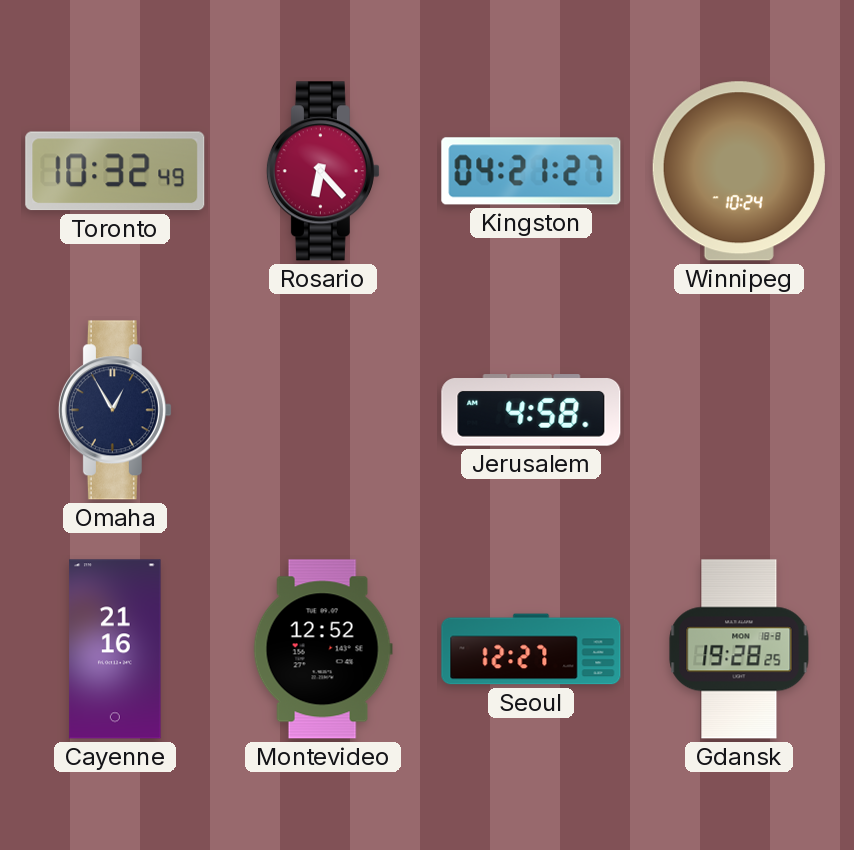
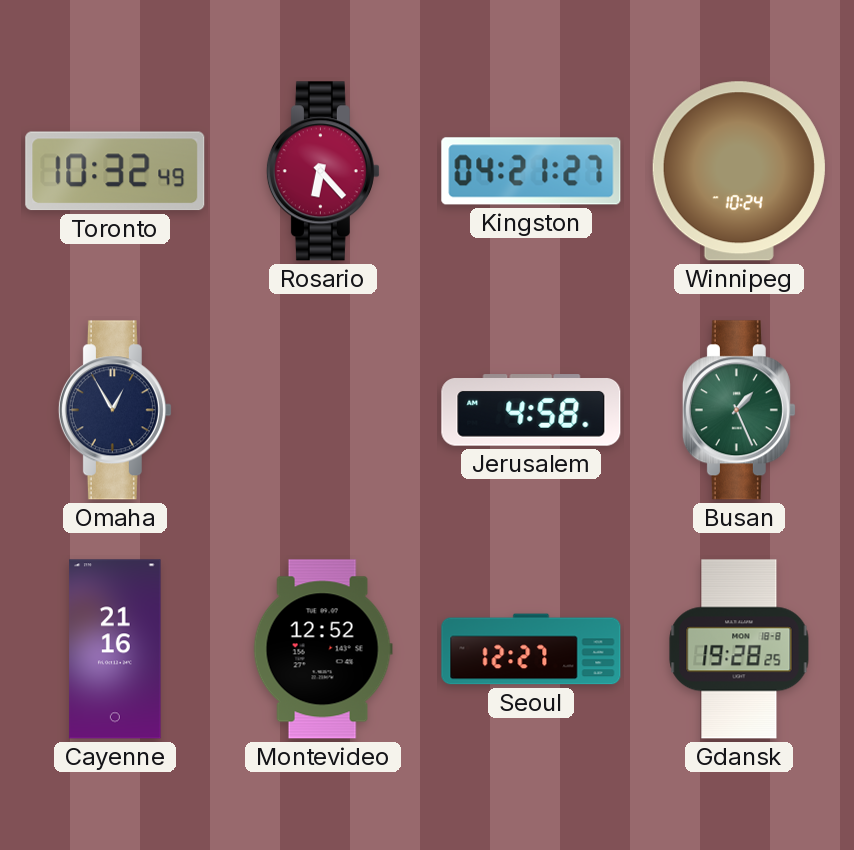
Busan: none -> 1:26 (739, 410)
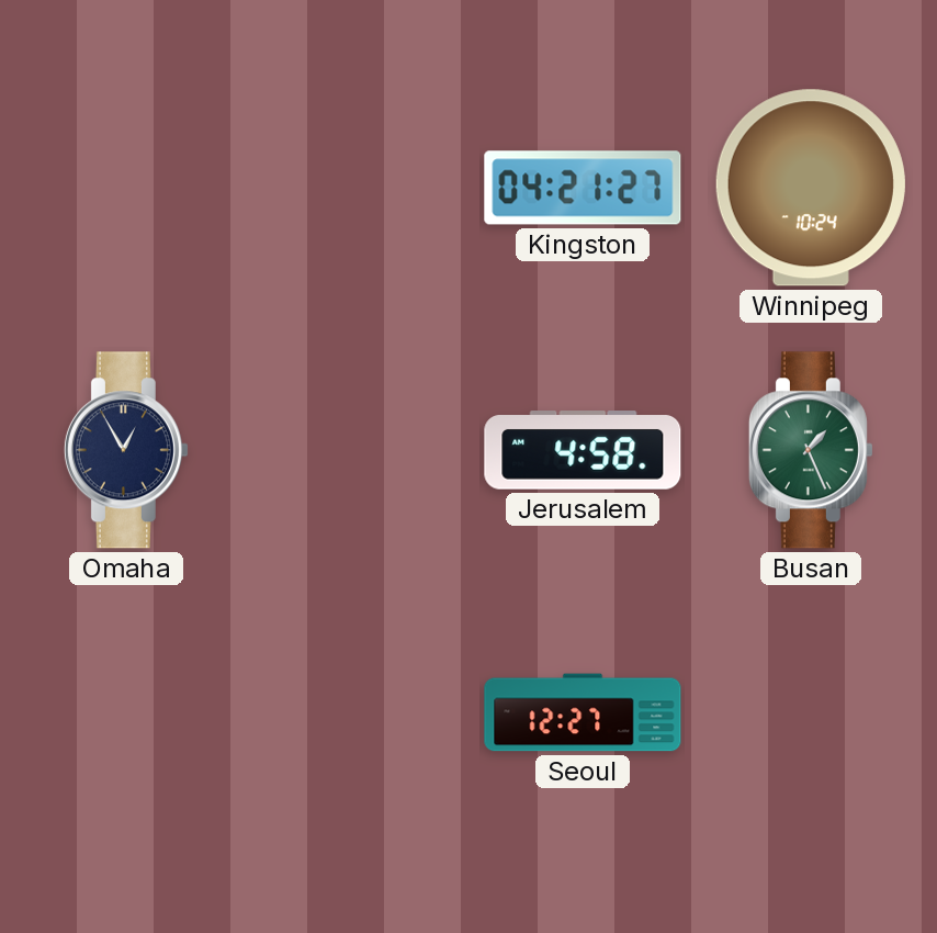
Toronto: 10:32 -> none (115, 171)
Rosario: 6:23 -> none (323, 171)
Cayenne: 21:16 -> none (115, 649)
Montevideo: 12:52 -> none (323, 649)
Gdansk: 19:28 -> none (739, 649)
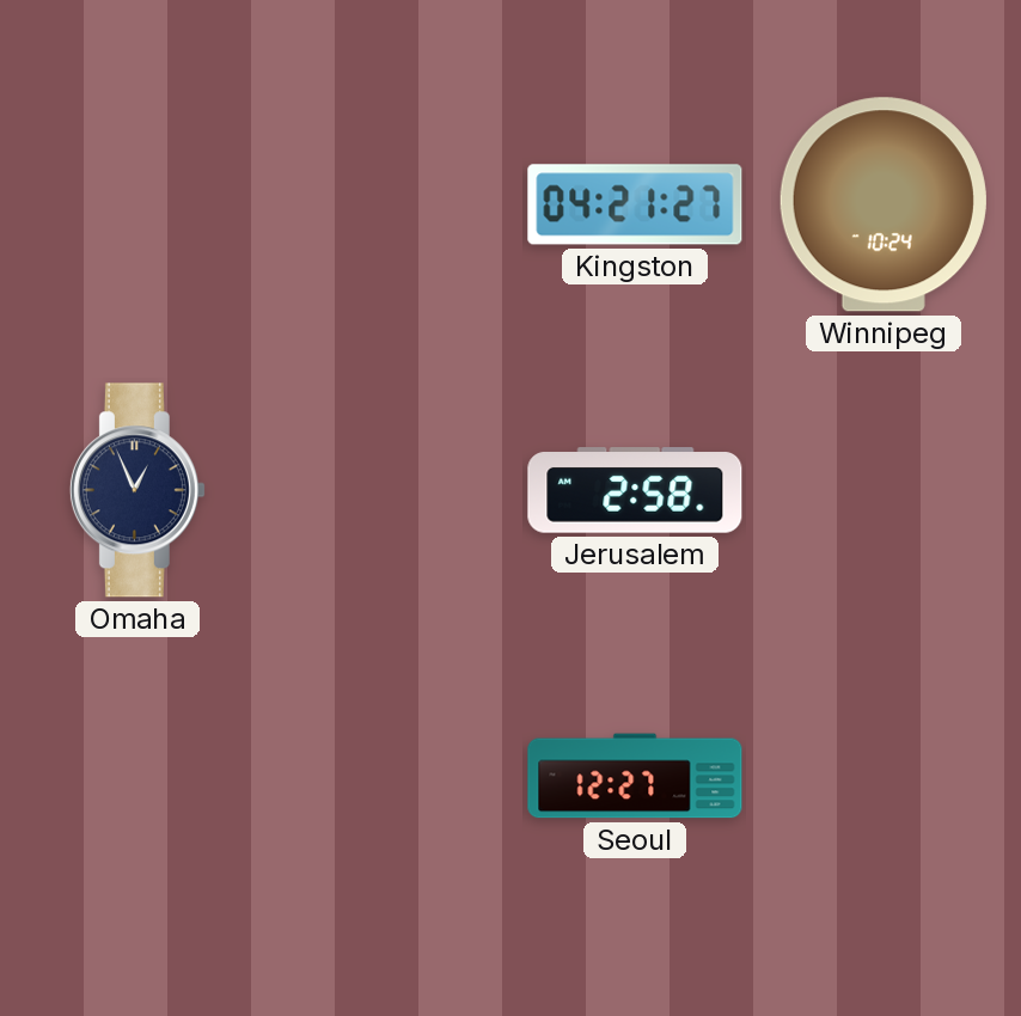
Omaha: 12:55 -> 12:56 (137, 490)
Jerusalem: 4:58 -> 2:58 (635, 490)
Busan: 1:26 -> none (811, 450)
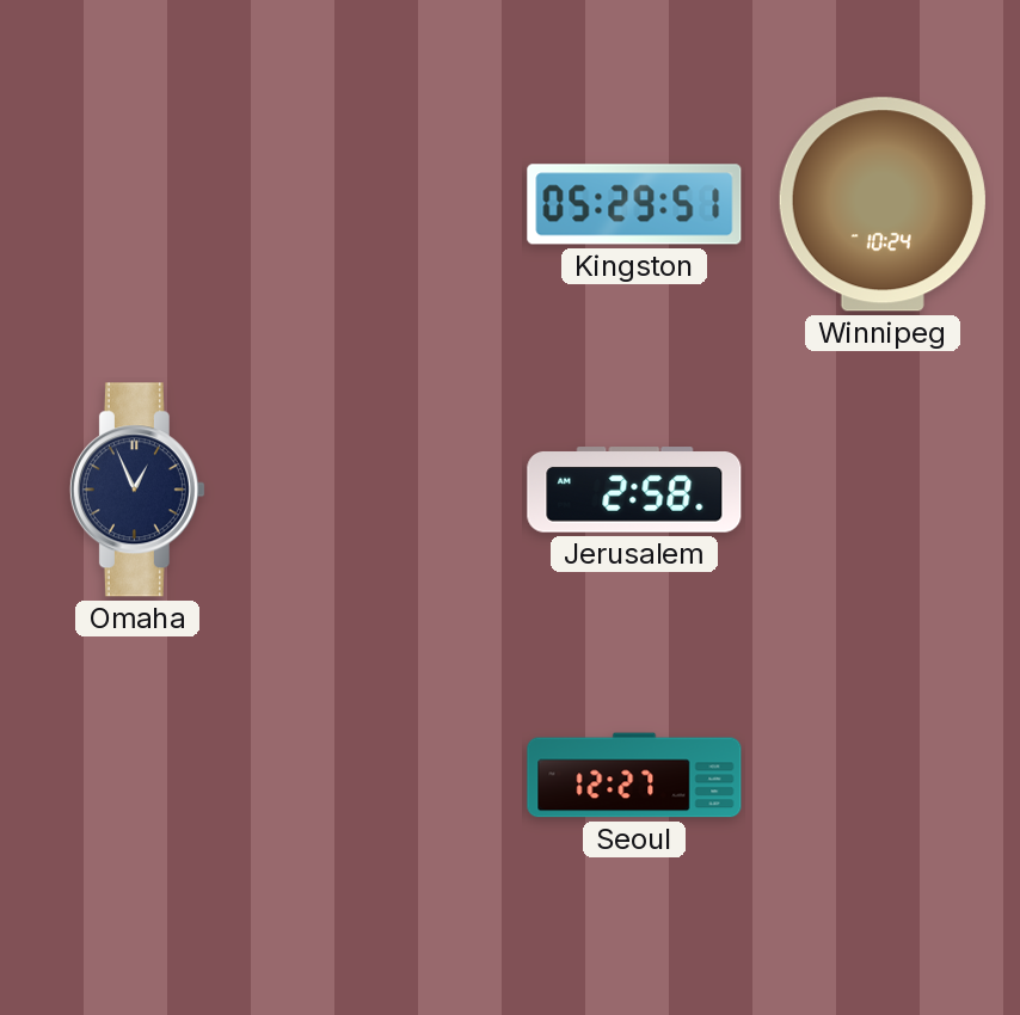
Kingston: 04:21 -> 05:29 (634, 204)
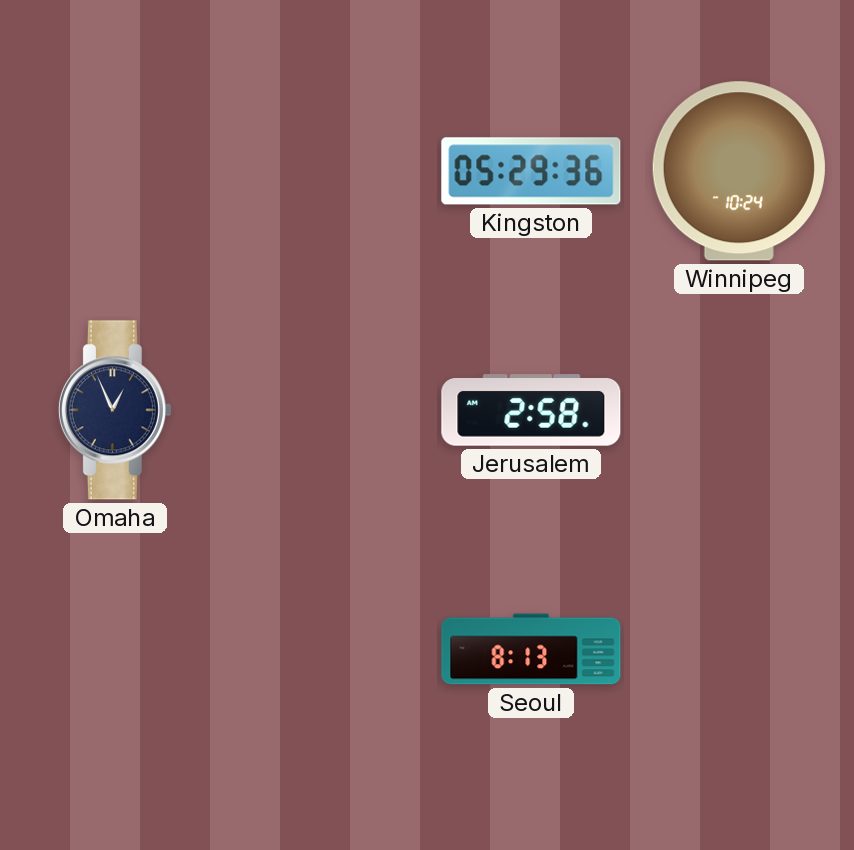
Kingston: 05:29:51 -> 05:29:36 (531, 171)
Seoul: 12:27 -> 8:13 (531, 649)
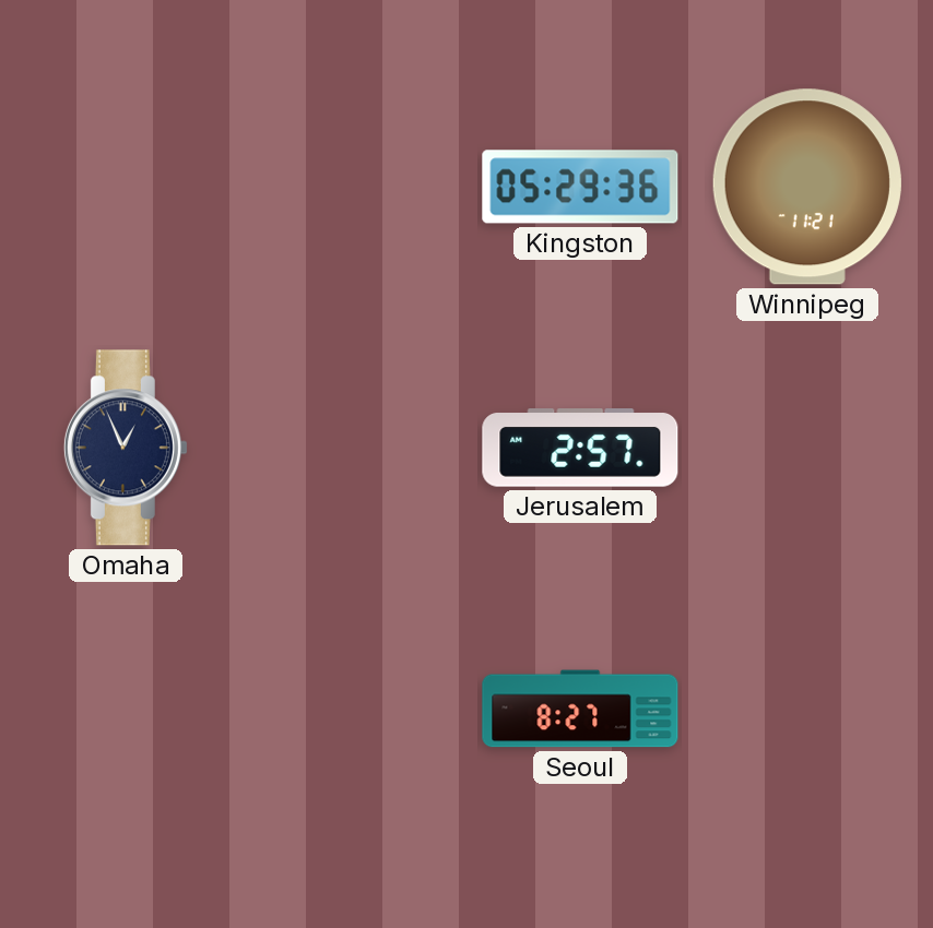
Winnipeg: 10:24 -> 11:21 (807, 187)
Jerusalem: 2:58 -> 2:57 (580, 448)
Seoul: 8:13 -> 8:27 (580, 709)
